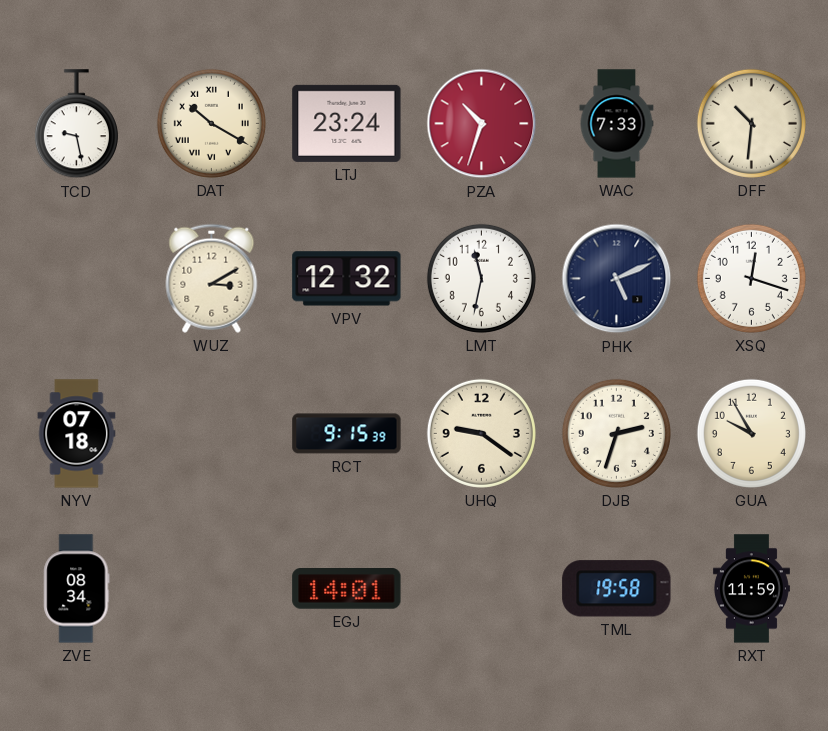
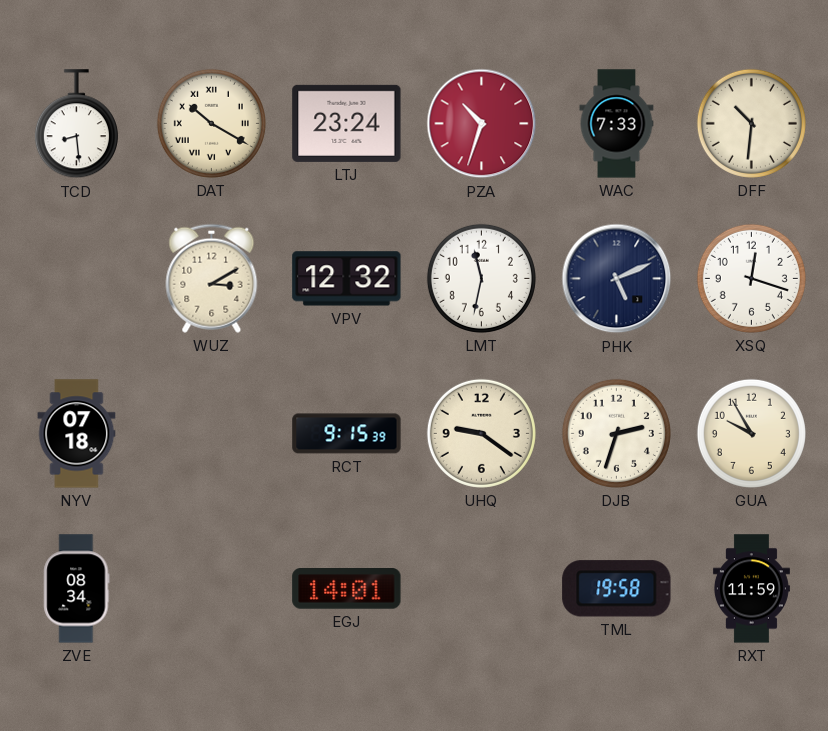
TCD: 9:28 -> 8:29 (76, 124)
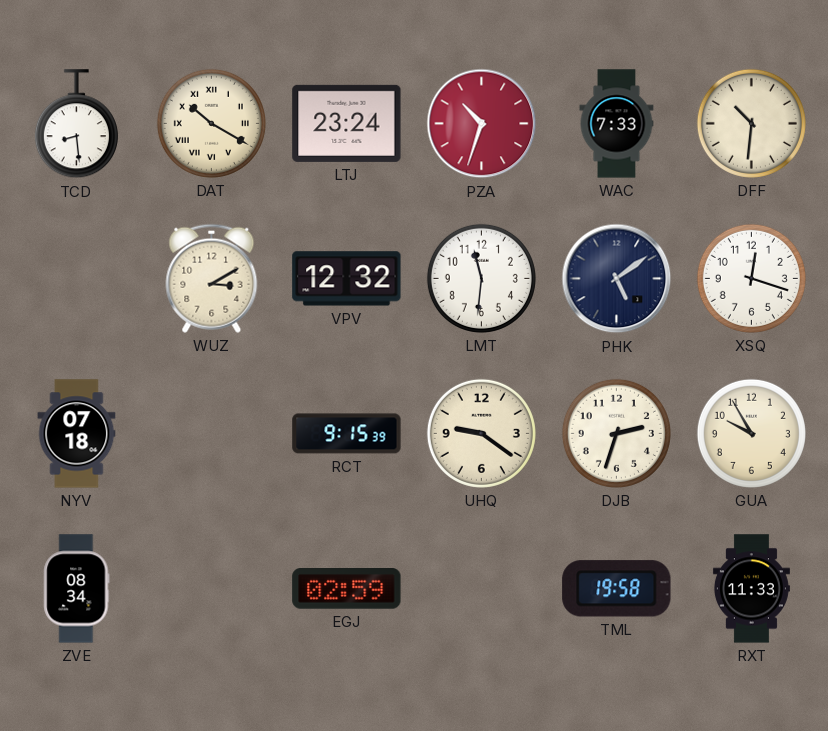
LMT: 11:32 -> 11:31 (481, 278)
PHK: 5:11 -> 5:09 (617, 279)
EGJ: 14:01 -> 02:59 (347, 589)
RXT: 11:59 -> 11:33 (751, 589)
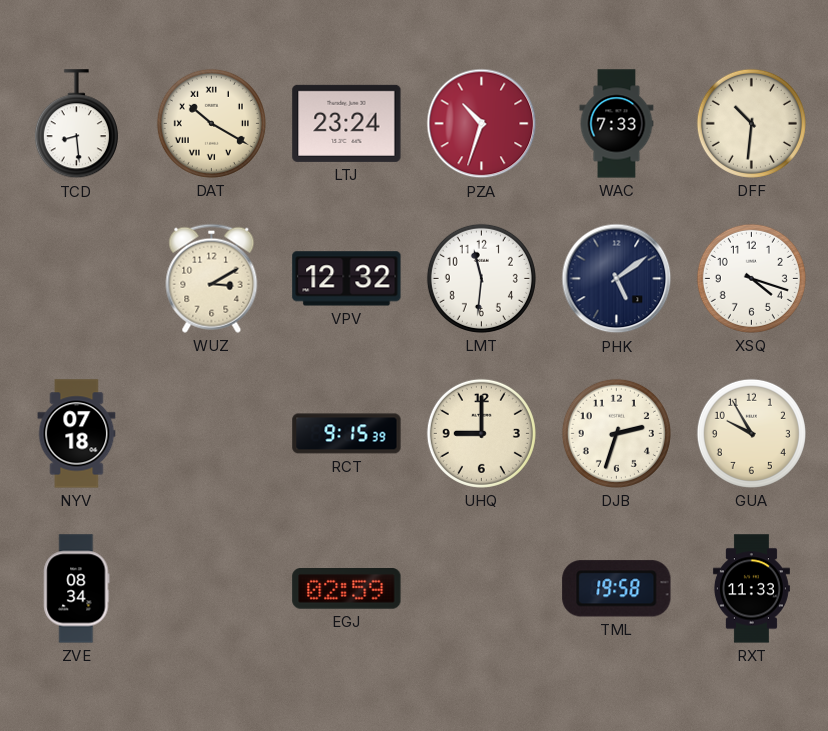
XSQ: 12:18 -> 4:18 (751, 278)
UHQ: 9:21 -> 9:00 (481, 433)
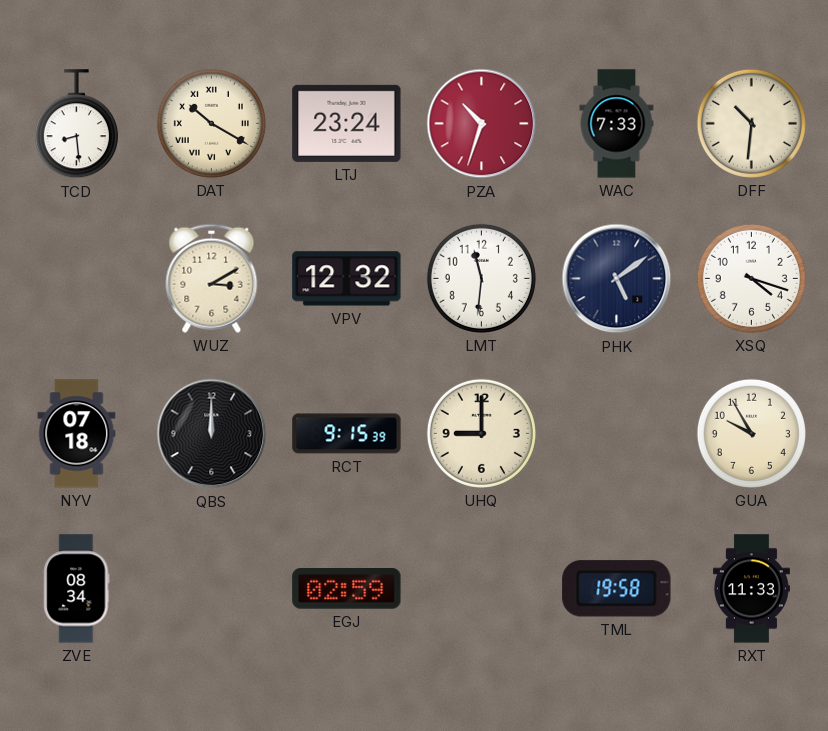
QBS: none -> 12:00 (212, 434)
DJB: 2:33 -> none (616, 433)
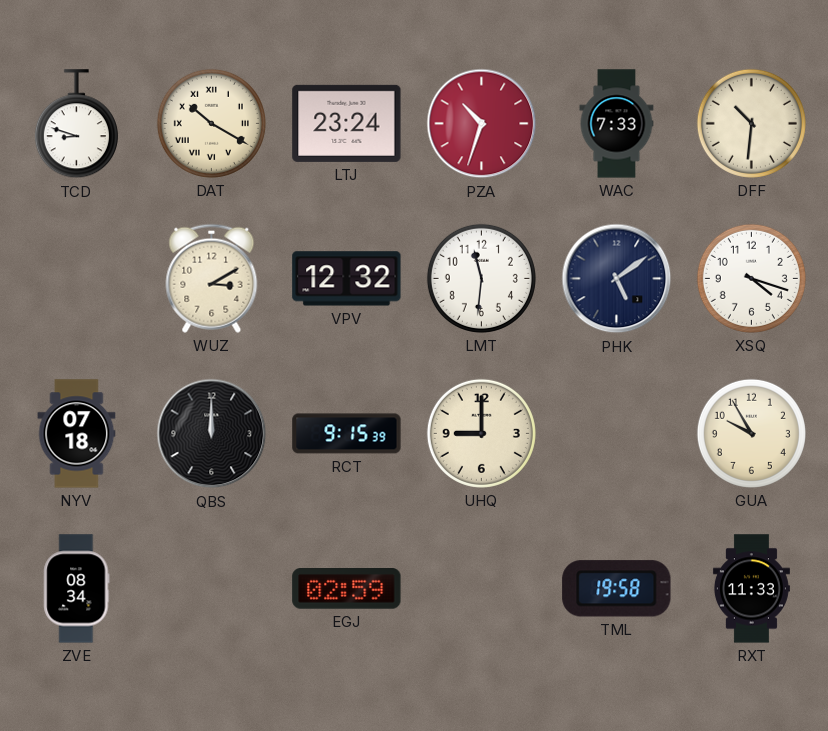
TCD: 8:29 -> 8:48 (76, 124)
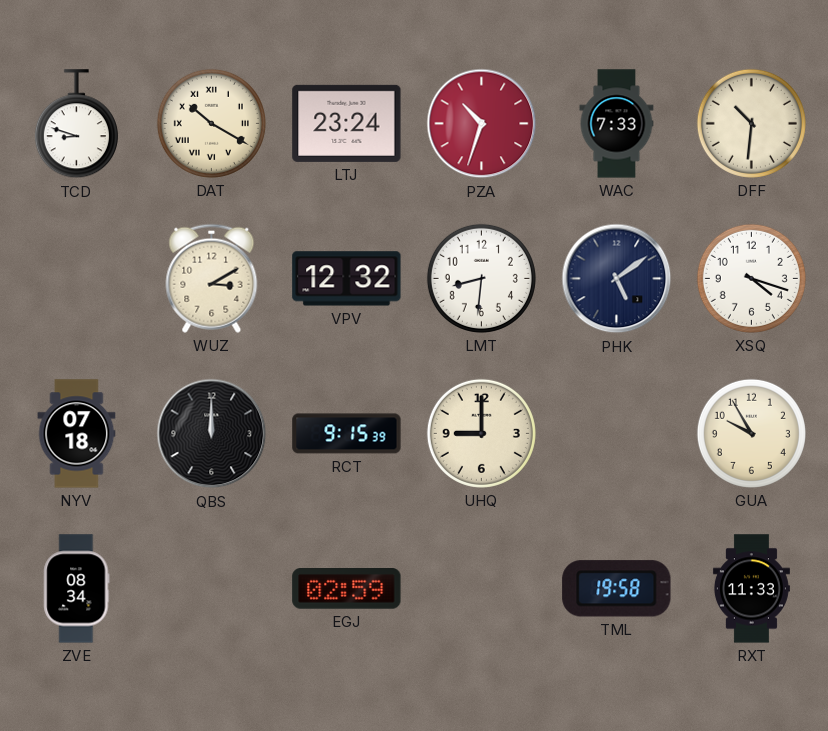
LMT: 11:31 -> 8:31 (481, 278)
